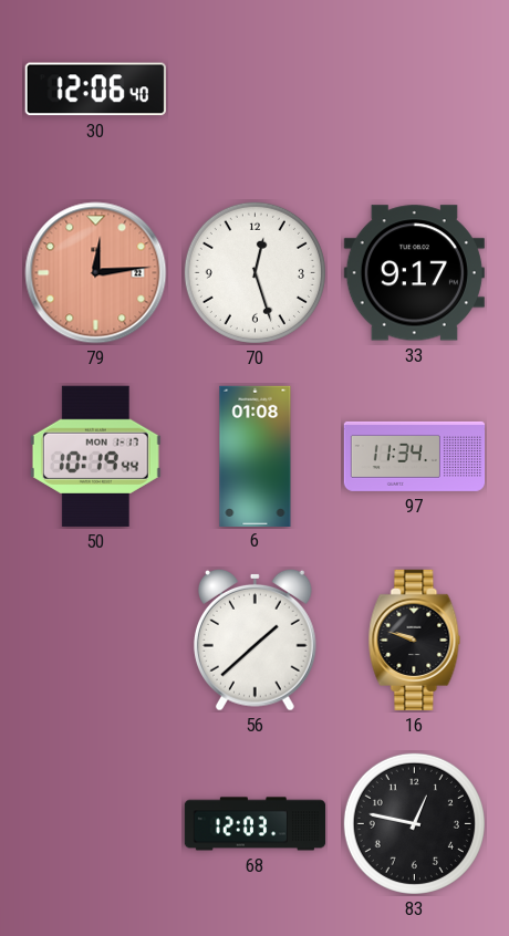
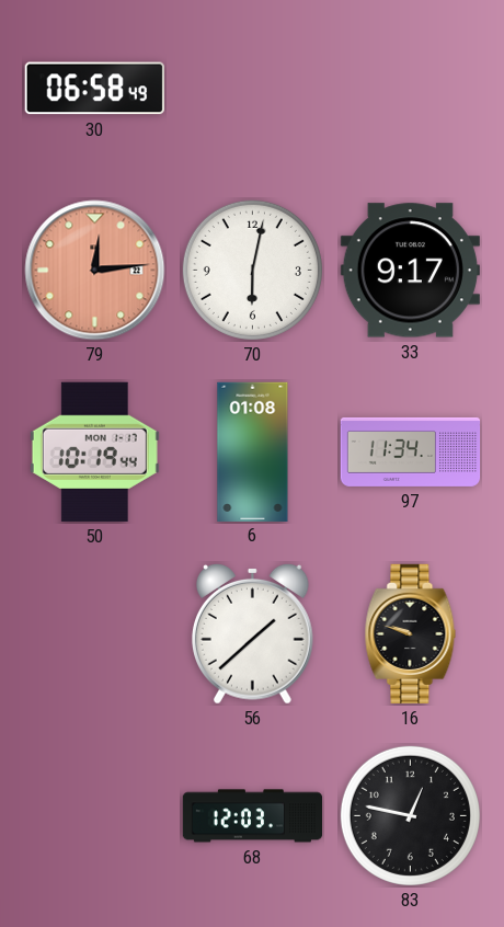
30: 12:06 -> 06:58 (94, 89)
70: 12:27 -> 6:02 (252, 270)
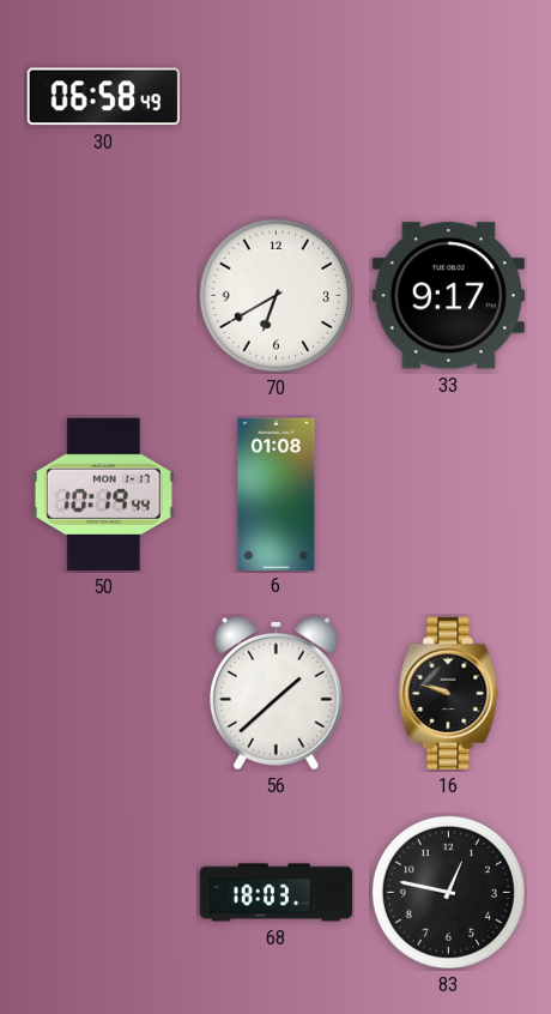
79: 12:14 -> none (95, 271)
70: 6:02 -> 6:40 (275, 295)
97: 11:34 -> none (411, 451)
68: 12:03 -> 18:03 (277, 893)
